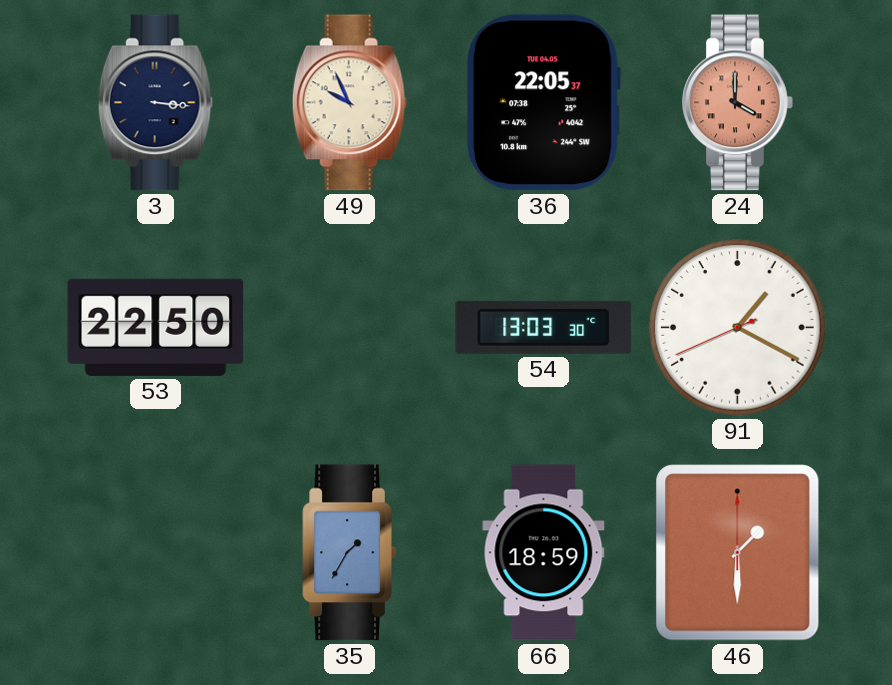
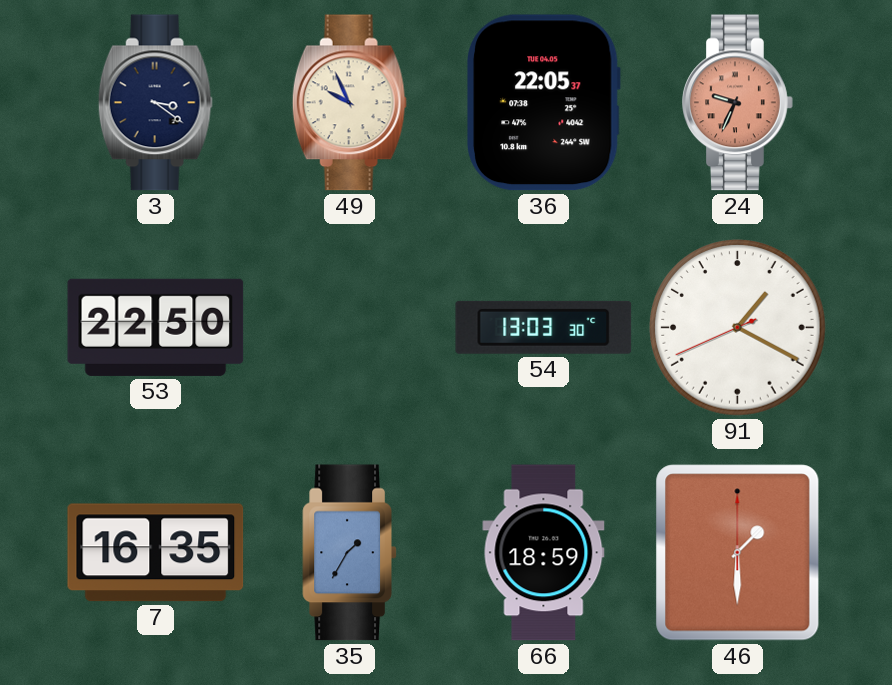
3: 3:16 -> 3:21 (155, 103)
24: 4:00 -> 9:34 (738, 103)
7: none -> 16:35 (156, 553)
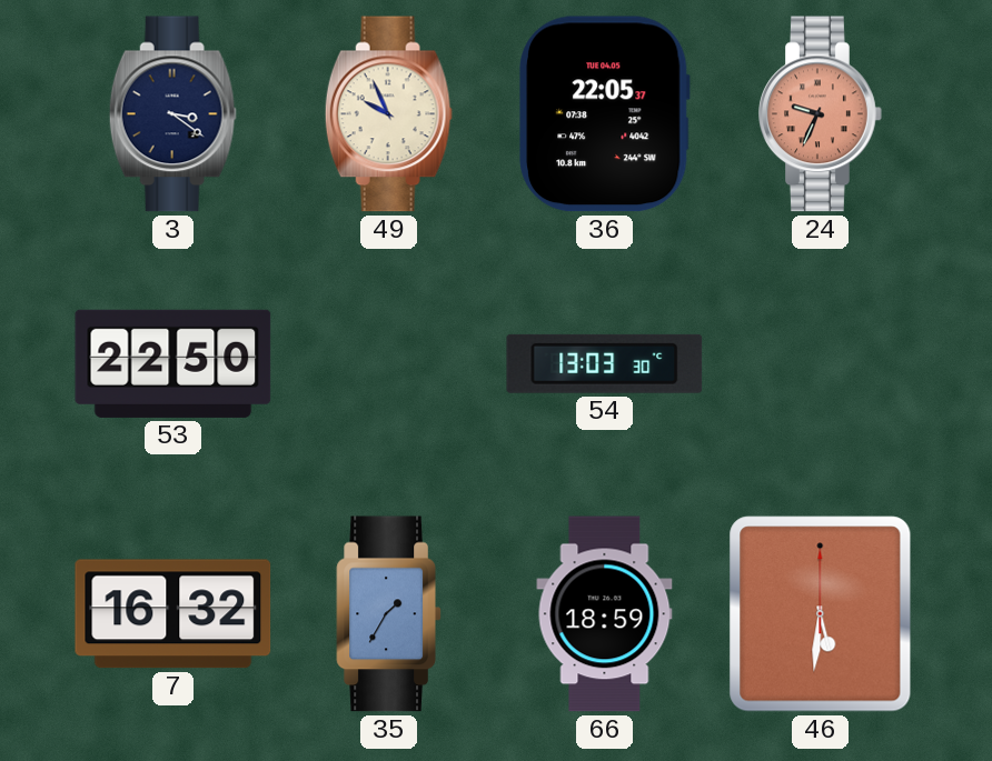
91: 1:19 -> none (738, 328)
7: 16:35 -> 16:32 (173, 614)
46: 1:30 -> 5:31 (821, 614)
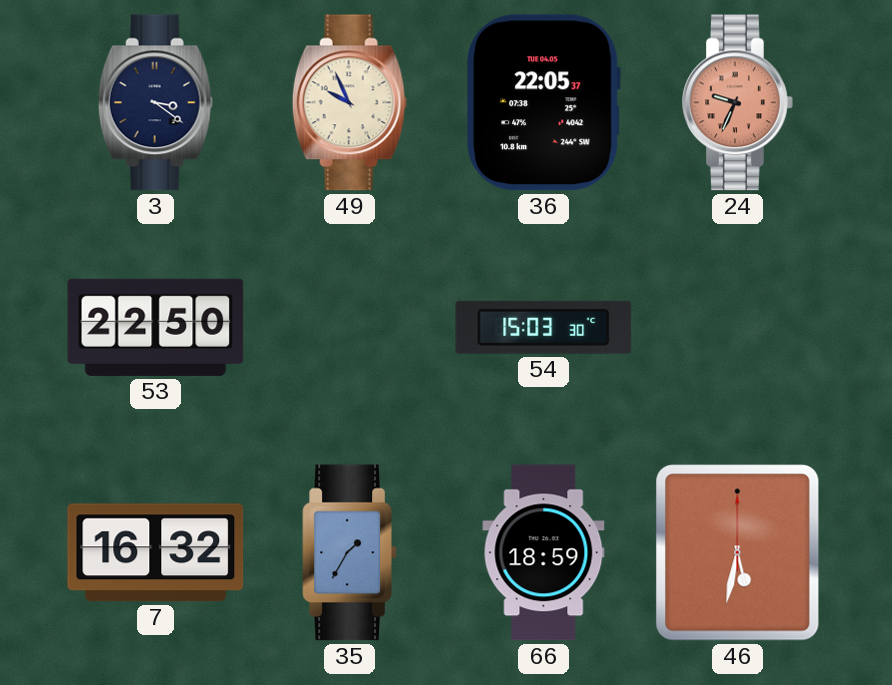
54: 13:03 -> 15:03 (544, 327)
46: 5:31 -> 5:32 (738, 553)
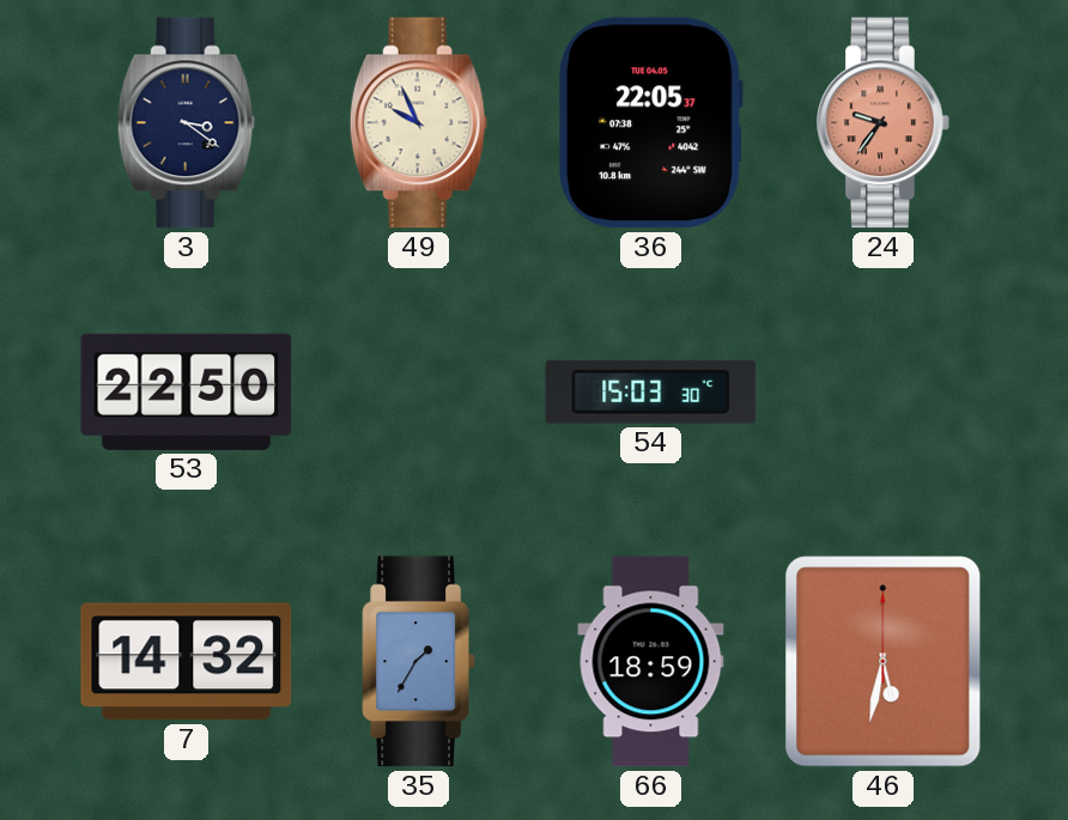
24: 9:34 -> 9:36 (884, 123)
7: 16:32 -> 14:32 (187, 662)
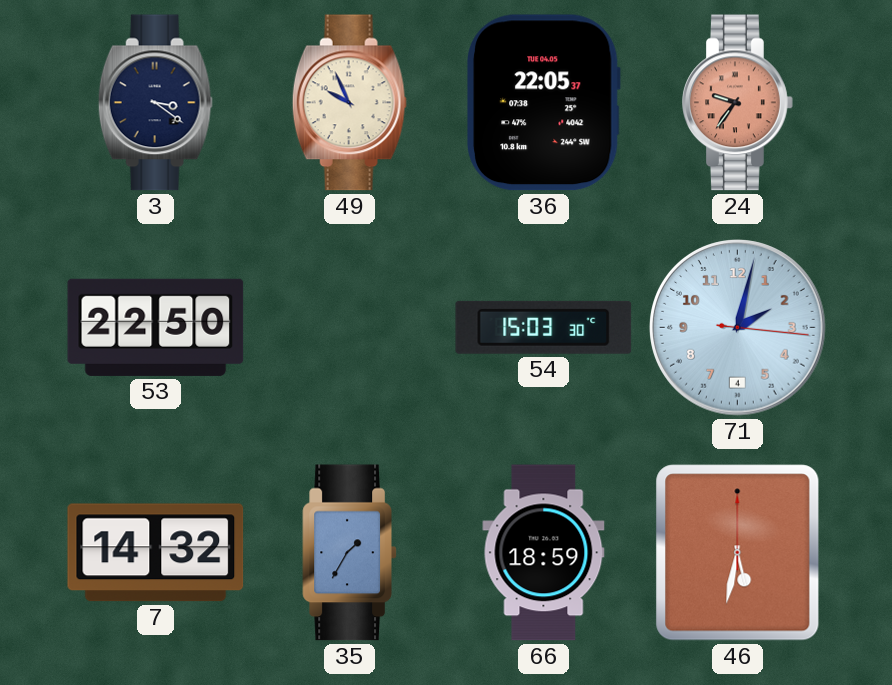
71: none -> 2:02 (738, 328)
